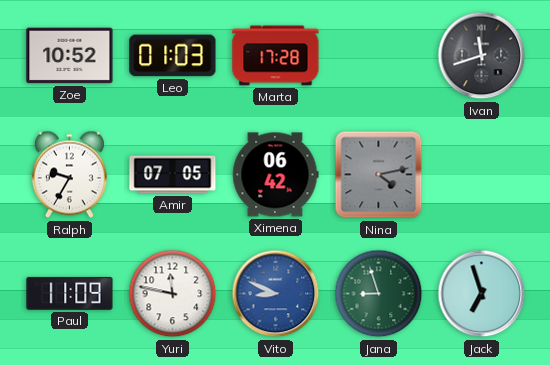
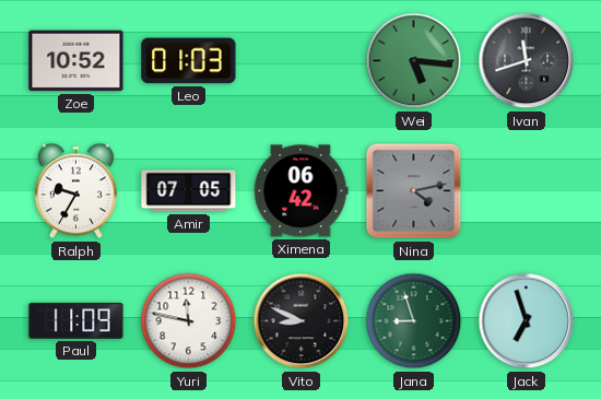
Marta: 17:28 -> none (276, 56)
Wei: none -> 5:16 (414, 61)
Vito dial: blue -> black (302, 321)
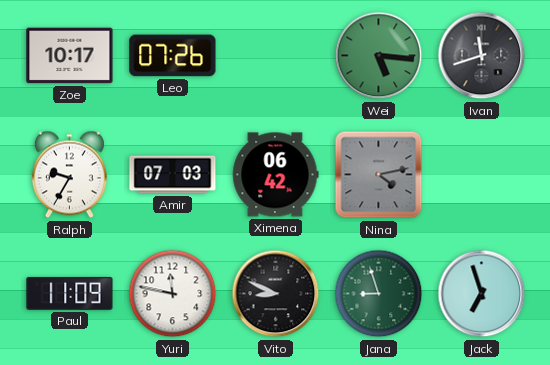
Zoe: 10:52 -> 10:17 (70, 56)
Leo: 01:03 -> 07:26 (173, 56)
Amir: 07:05 -> 07:03 (173, 175)
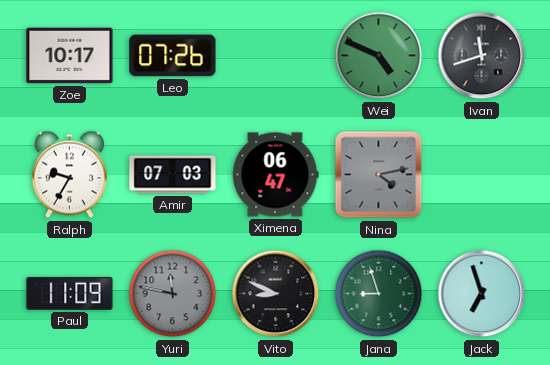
Wei: 5:16 -> 4:49 (379, 56)
Ximena: 06:42 -> 06:47 (276, 175)
Yuri dial: white -> grey (173, 294)
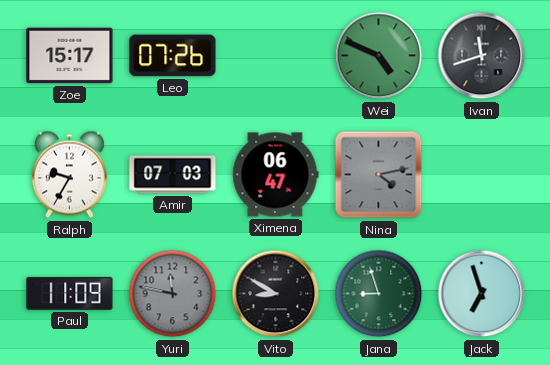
Zoe: 10:17 -> 15:17 (70, 56)
Vito: 8:49 -> 8:50 (276, 294)
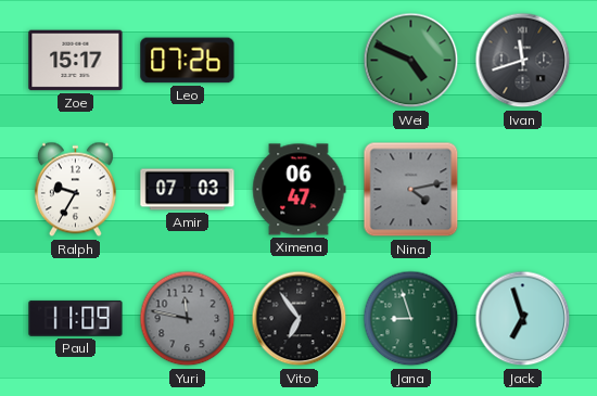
Vito: 8:50 -> 6:54 (300, 319)
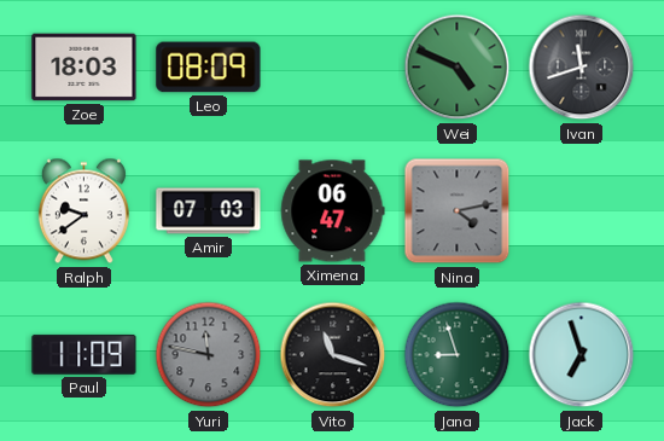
Zoe: 15:17 -> 18:03 (85, 68)
Leo: 07:26 -> 08:09 (209, 68)
Ralph: 9:35 -> 9:39 (83, 211)
Vito: 6:54 -> 11:18 (333, 355)
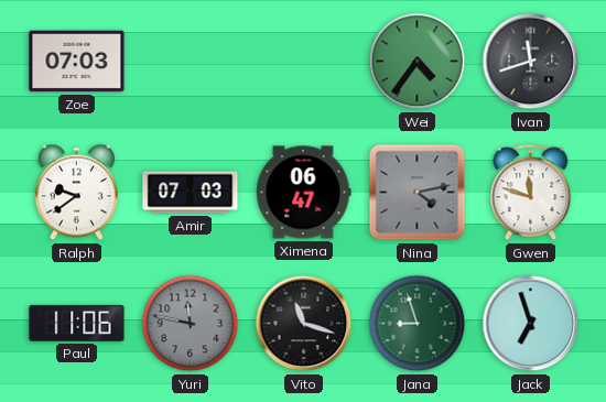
Zoe: 18:03 -> 07:03 (77, 62)
Leo: 08:09 -> none (209, 68)
Wei: 4:49 -> 4:36 (418, 62)
Gwen: none -> 11:48 (531, 193)
Paul: 11:09 -> 11:06 (77, 323)
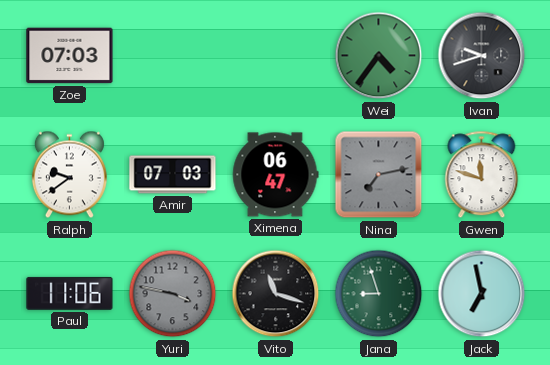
Ivan: 11:42 -> 9:42 (482, 56)
Nina: 4:13 -> 7:13 (379, 175)
Yuri: 11:47 -> 3:47 (173, 294)
Jack: 6:57 -> 6:58 (482, 294)
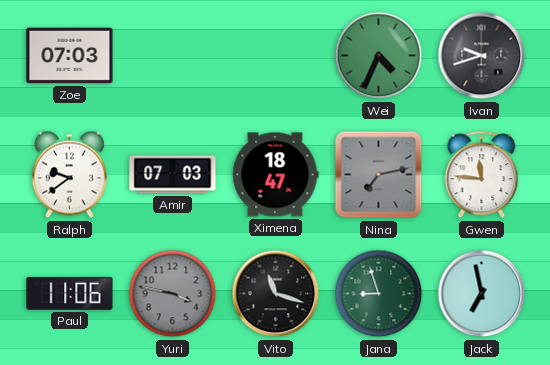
Wei: 4:36 -> 4:34 (379, 56)
Ximena: 06:47 -> 18:47 (276, 175)
Gwen: 11:48 -> 11:46 (482, 175)
